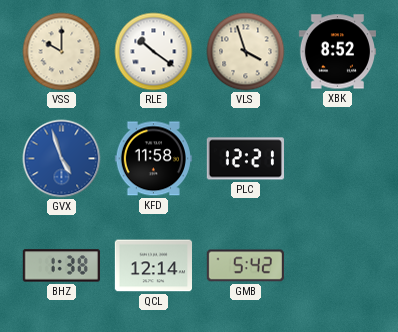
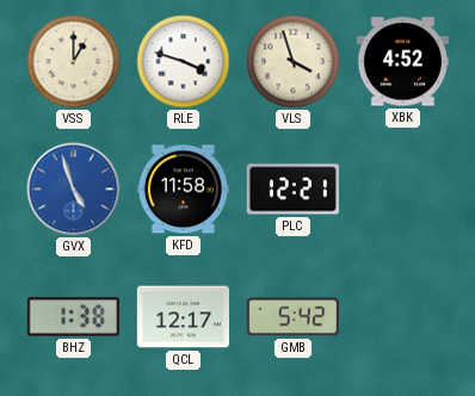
VSS: 10:00 -> 1:00 (74, 62)
RLE: 10:21 -> 3:48 (184, 62)
XBK: 8:52 -> 4:52 (402, 62)
QCL: 12:14 -> 12:17 (183, 317)
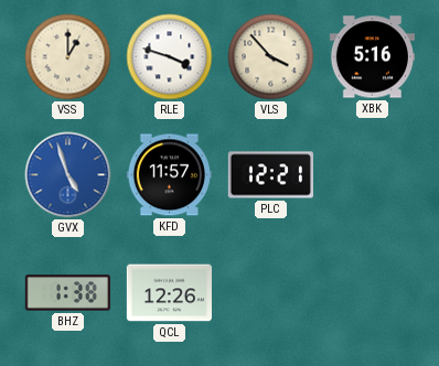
VLS: 3:57 -> 3:53 (271, 57)
XBK: 4:52 -> 5:16 (372, 57)
KFD: 11:58 -> 11:57 (169, 175)
QCL: 12:17 -> 12:26 (169, 293)
GMB: 5:42 -> none (292, 317)
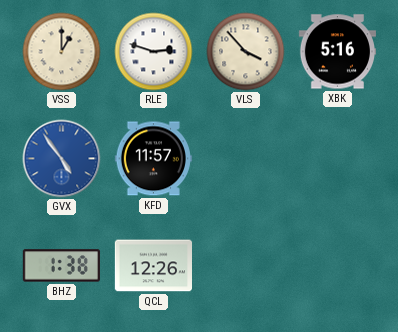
RLE: 3:48 -> 2:48 (154, 52)
GVX: 4:57 -> 4:54 (62, 159)
PLC: 12:21 -> none (270, 175)
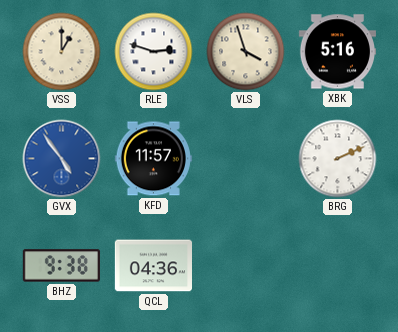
VLS: 3:53 -> 3:57 (246, 52)
BRG: none -> 2:11 (338, 159)
BHZ: 1:38 -> 9:38 (61, 266)
QCL: 12:26 -> 04:36 (153, 266)
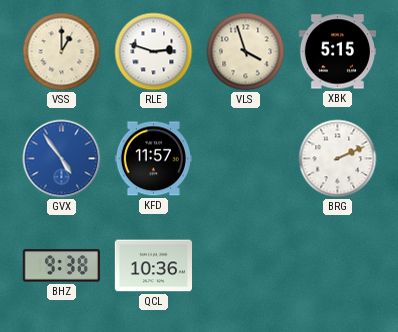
XBK: 5:16 -> 5:15 (337, 52)
QCL: 04:36 -> 10:36 (153, 266)
